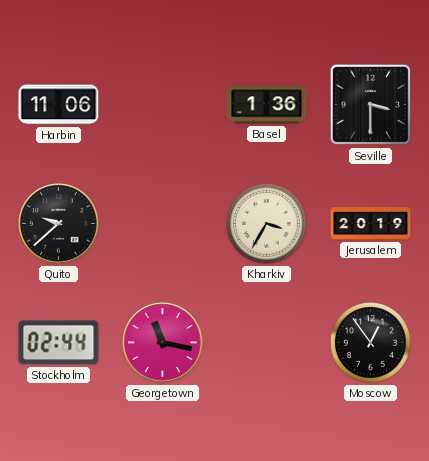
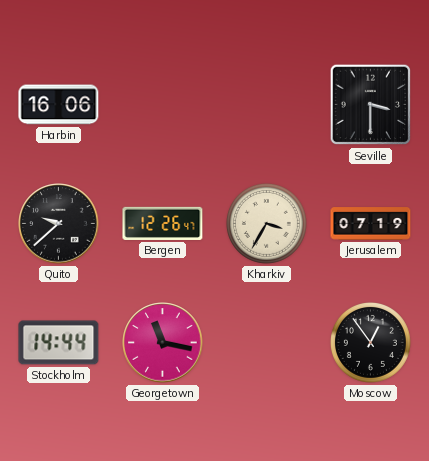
Harbin: 11:06 -> 16:06 (59, 105)
Basel: 1:36 -> none (267, 105)
Bergen: none -> 12:26 (163, 223)
Jerusalem: 20:19 -> 07:19 (371, 224)
Stockholm: 02:44 -> 14:44 (59, 343)
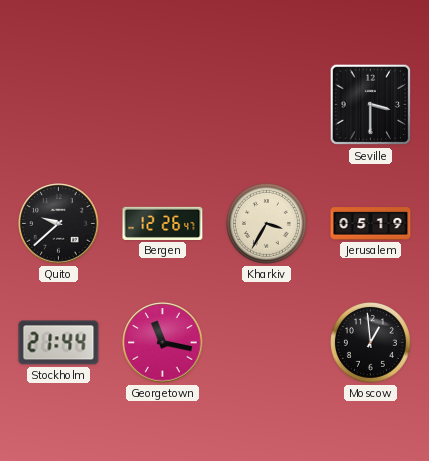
Harbin: 16:06 -> none (59, 105)
Jerusalem: 07:19 -> 05:19 (371, 224)
Stockholm: 14:44 -> 21:44 (59, 343)
Moscow: 12:54 -> 12:59 (370, 342)
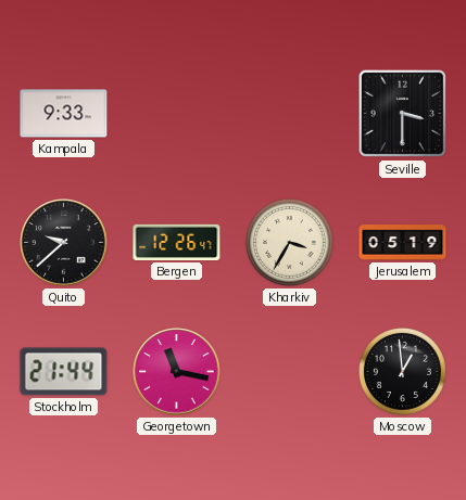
Kampala: none -> 9:33 (64, 114)
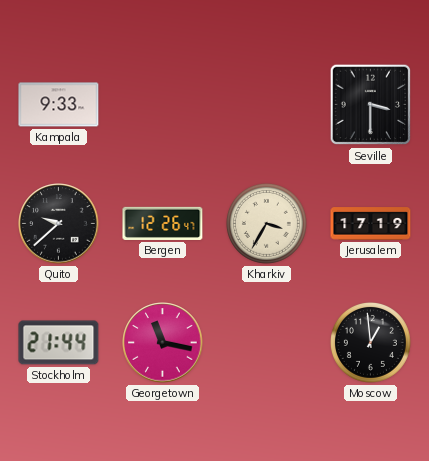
Jerusalem: 05:19 -> 17:19 (371, 224)
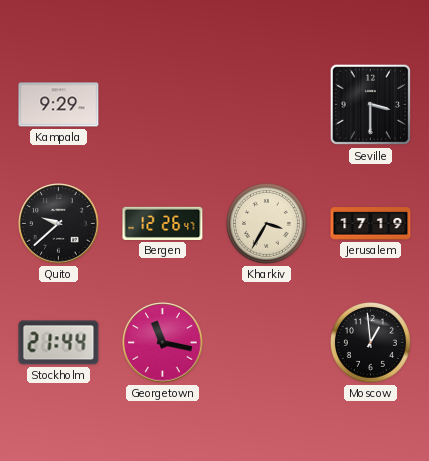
Kampala: 9:33 -> 9:29 (59, 105)
